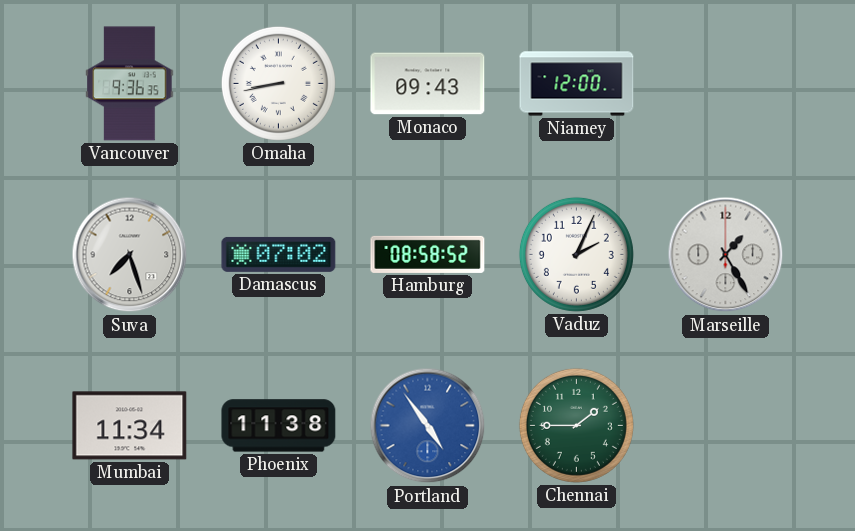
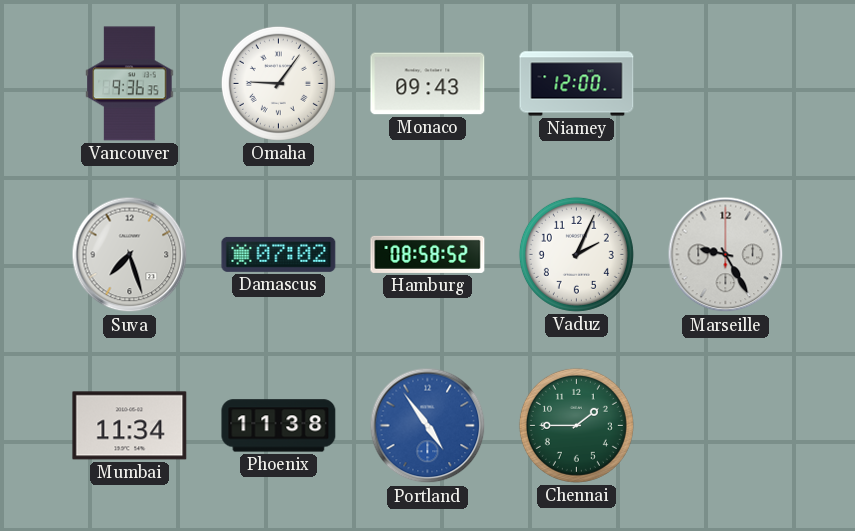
Omaha: 8:43 -> 9:06 (278, 83)
Marseille: 1:25 -> 9:25 (726, 255)
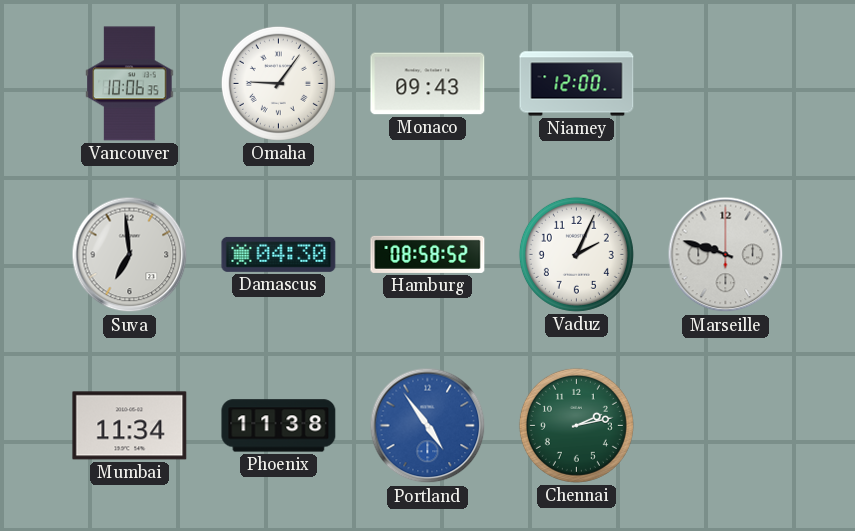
Vancouver: 9:36 -> 10:06 (130, 84)
Suva: 7:27 -> 6:59 (130, 255)
Damascus: 07:02 -> 04:30 (279, 254)
Marseille: 9:25 -> 9:48 (726, 255)
Chennai: 1:45 -> 2:13 (576, 425)
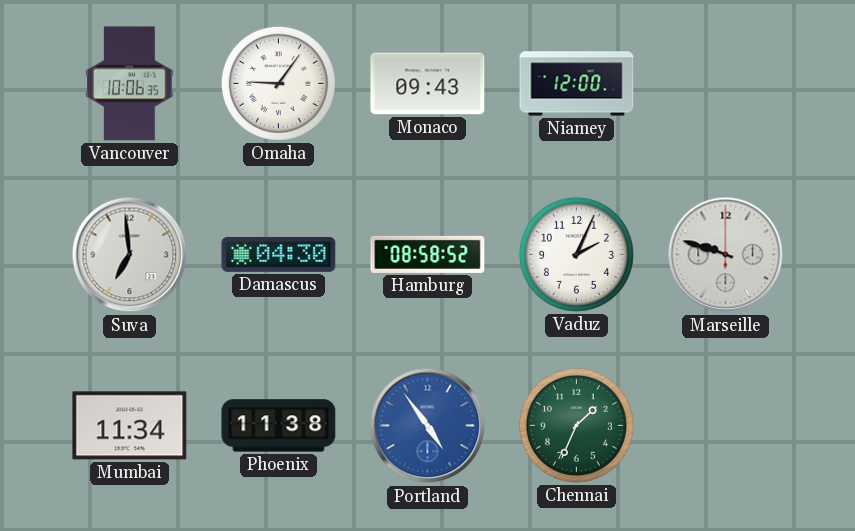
Chennai: 2:13 -> 1:34 (576, 425)
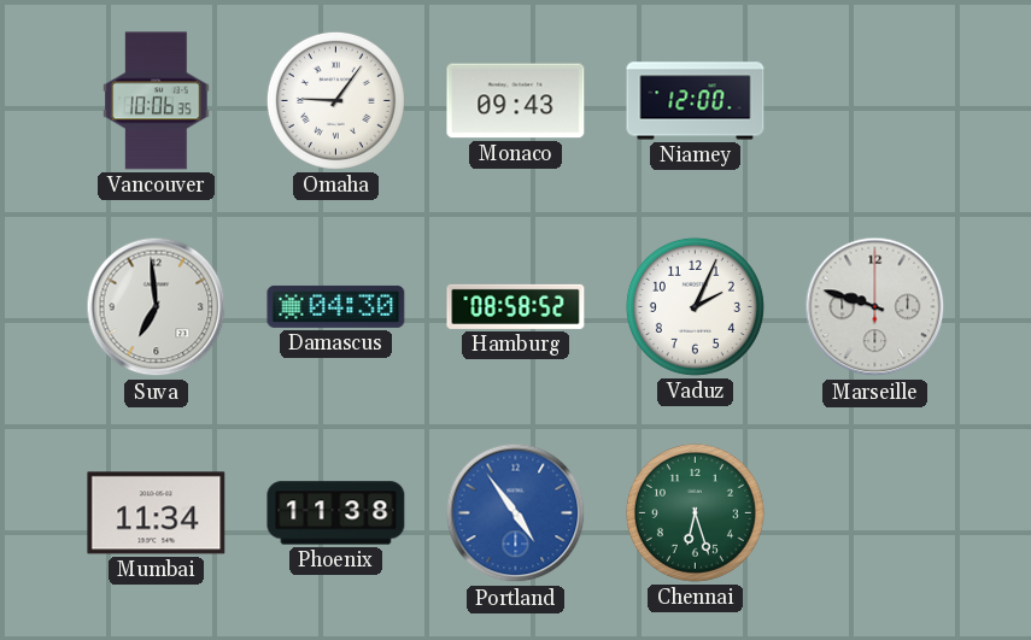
Chennai: 1:34 -> 6:27 (695, 512)
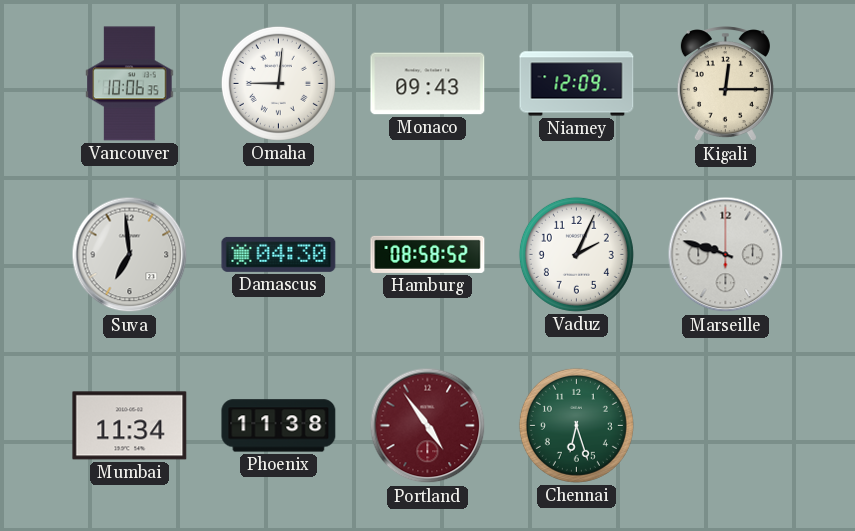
Omaha: 9:06 -> 9:01 (278, 83)
Niamey: 12:00 -> 12:09 (577, 84)
Kigali: none -> 12:15 (725, 84)
Portland dial: blue -> burgundy (428, 426)
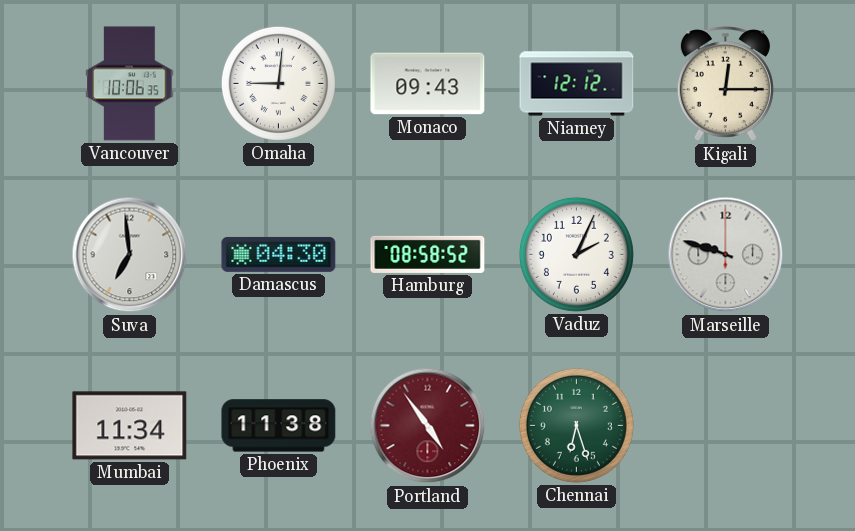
Niamey: 12:09 -> 12:12 (577, 84)
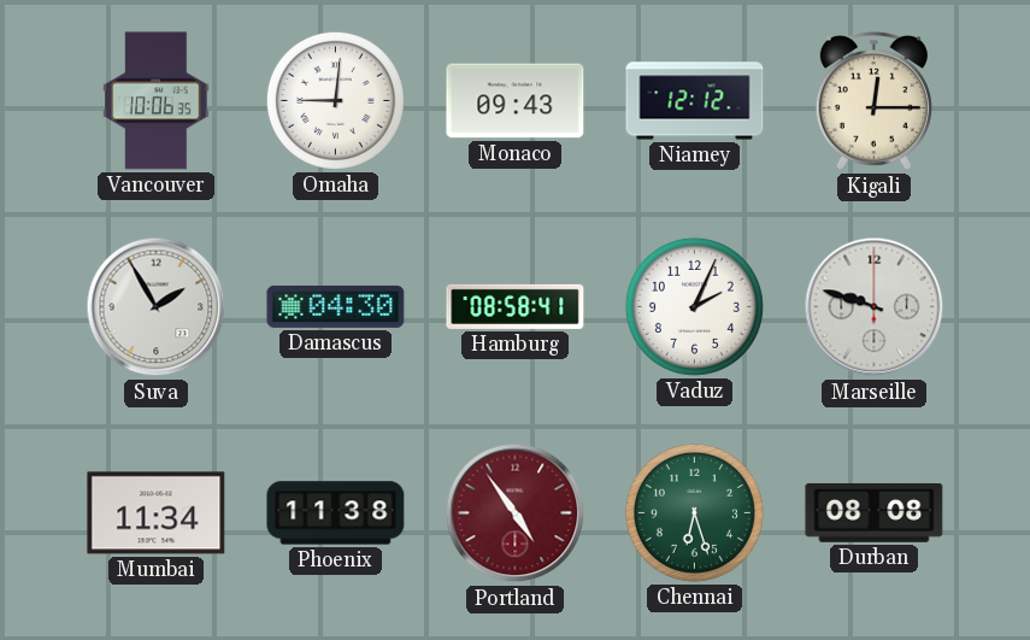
Suva: 6:59 -> 1:55 (157, 307)
Hamburg: 08:58:52 -> 08:58:41 (516, 306)
Durban: none -> 08:08 (875, 512)
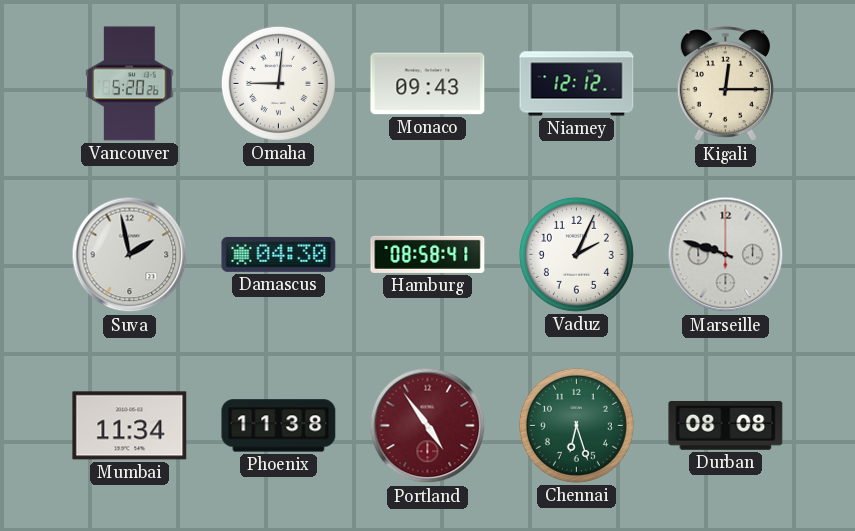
Vancouver: 10:06 -> 5:20 (130, 84)
Suva: 1:55 -> 1:58 (130, 255)
